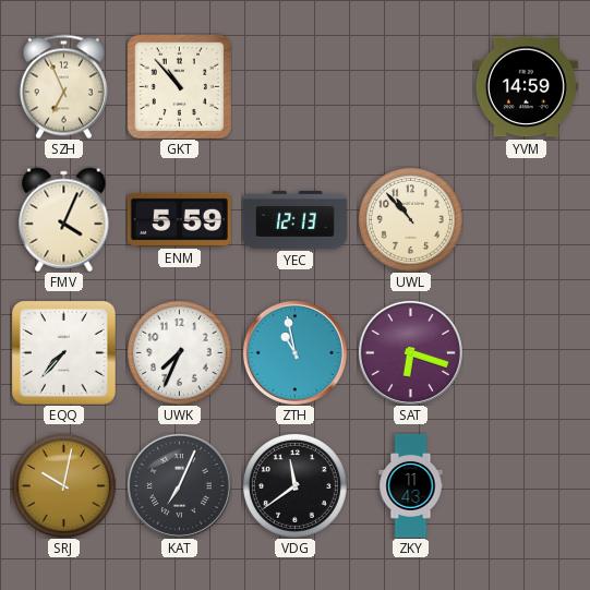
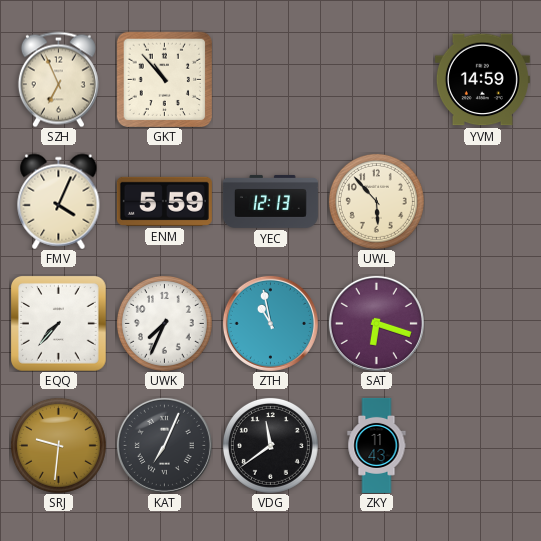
UWL: 10:53 -> 5:53 (376, 201)
SRJ: 10:02 -> 9:31 (58, 445)
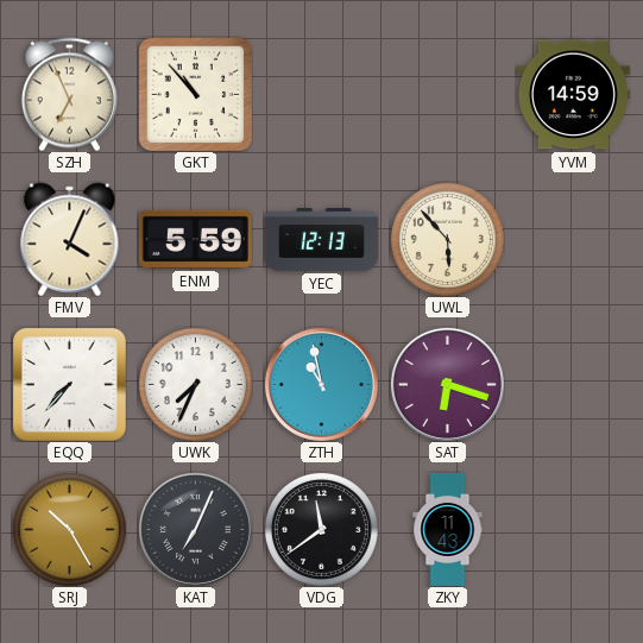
SRJ: 9:31 -> 10:25 (69, 529)
